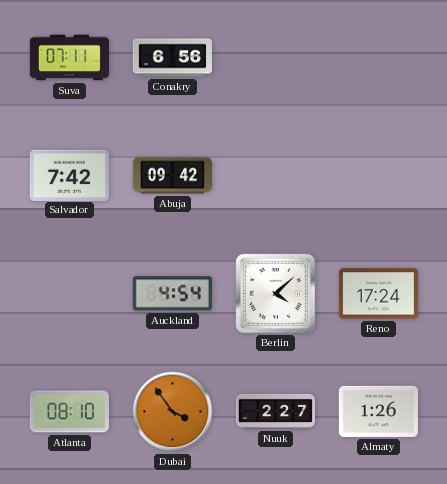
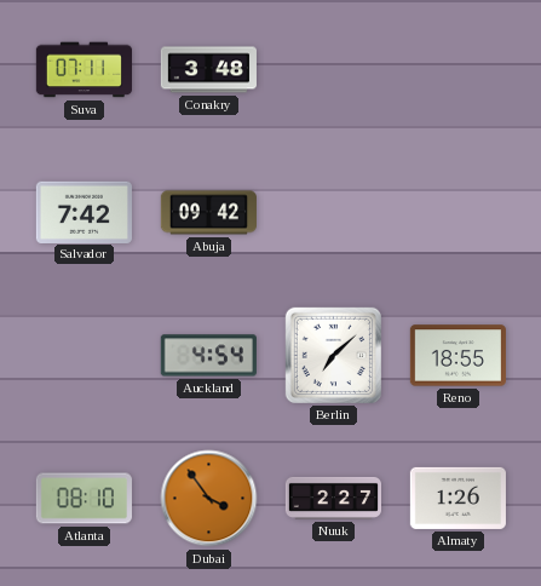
Conakry: 6:56 -> 3:48 (208, 70)
Berlin: 4:08 -> 7:08 (333, 355)
Reno: 17:24 -> 18:55 (457, 356)
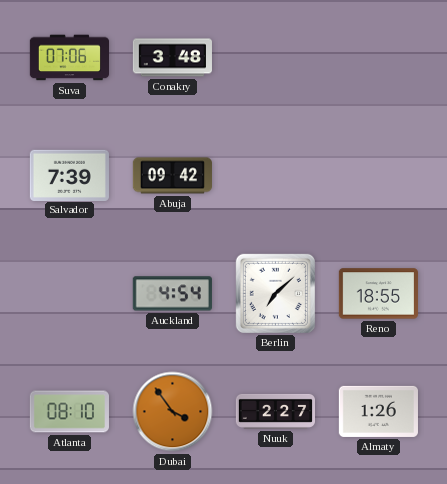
Suva: 07:11 -> 07:06 (69, 58)
Salvador: 7:42 -> 7:39 (69, 175)
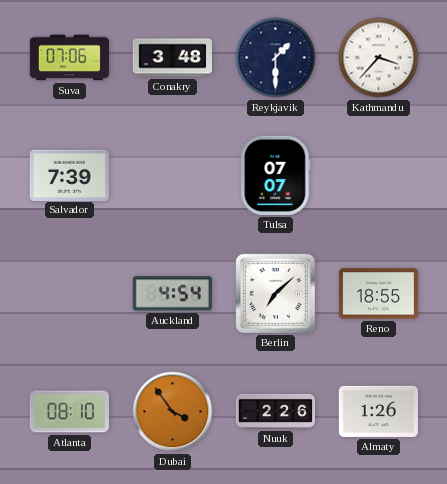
Reykjavik: none -> 1:30 (276, 58)
Kathmandu: none -> 3:37 (379, 58)
Abuja: 09:42 -> none (172, 176)
Tulsa: none -> 07:07 (276, 175)
Nuuk: 2:27 -> 2:26 (275, 411)
